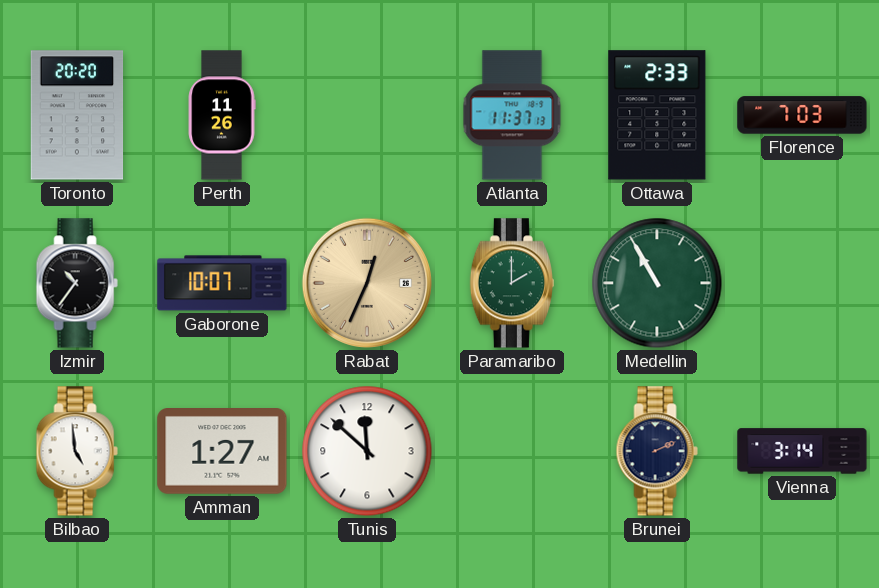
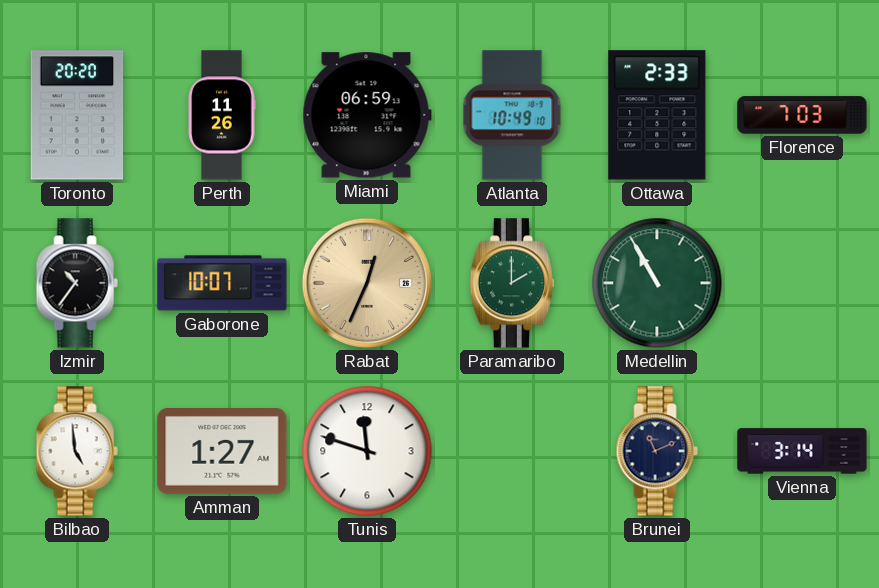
Miami: none -> 06:59 (367, 115)
Atlanta: 11:37 -> 10:49 (512, 115)
Tunis: 11:52 -> 11:48 (367, 451)
Brunei: 2:11 -> 11:11 (657, 451)
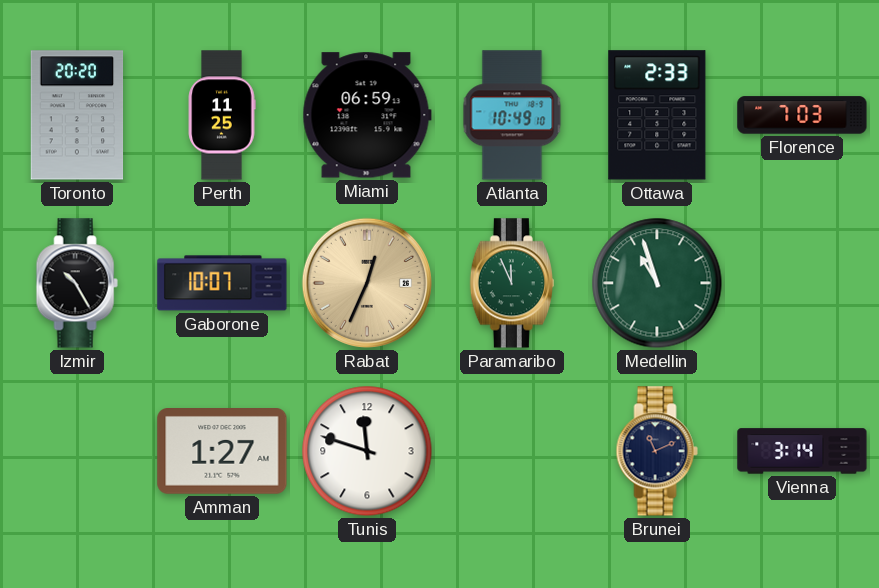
Perth: 11:26 -> 11:25 (222, 115)
Izmir: 10:36 -> 10:25 (77, 283)
Paramaribo: 2:00 -> 11:56 (512, 283)
Medellin: 10:55 -> 10:57 (657, 283)
Bilbao: 4:59 -> none (77, 451)
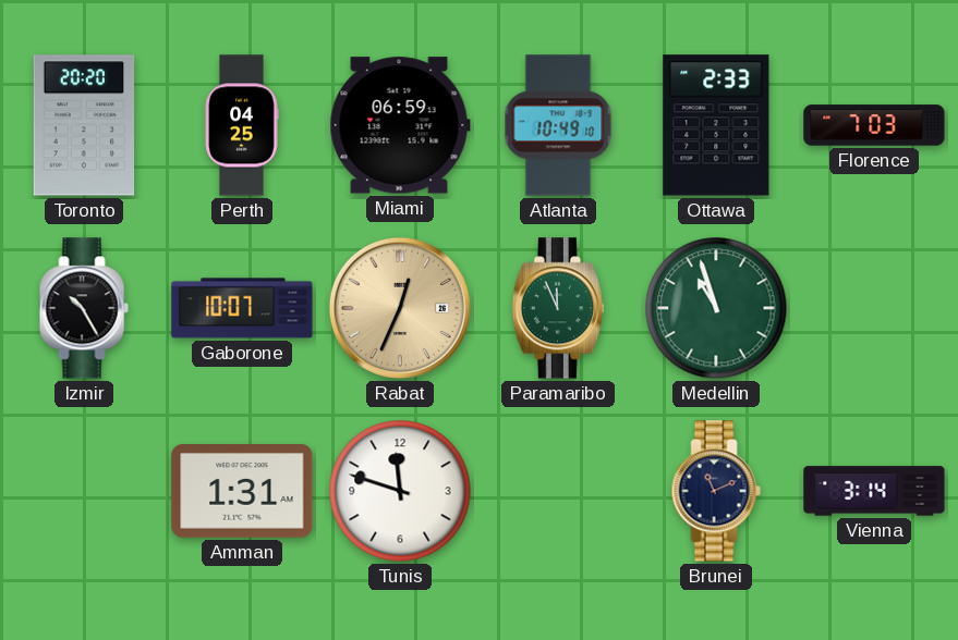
Perth: 11:25 -> 04:25 (242, 125)
Amman: 1:27 -> 1:31 (242, 492)
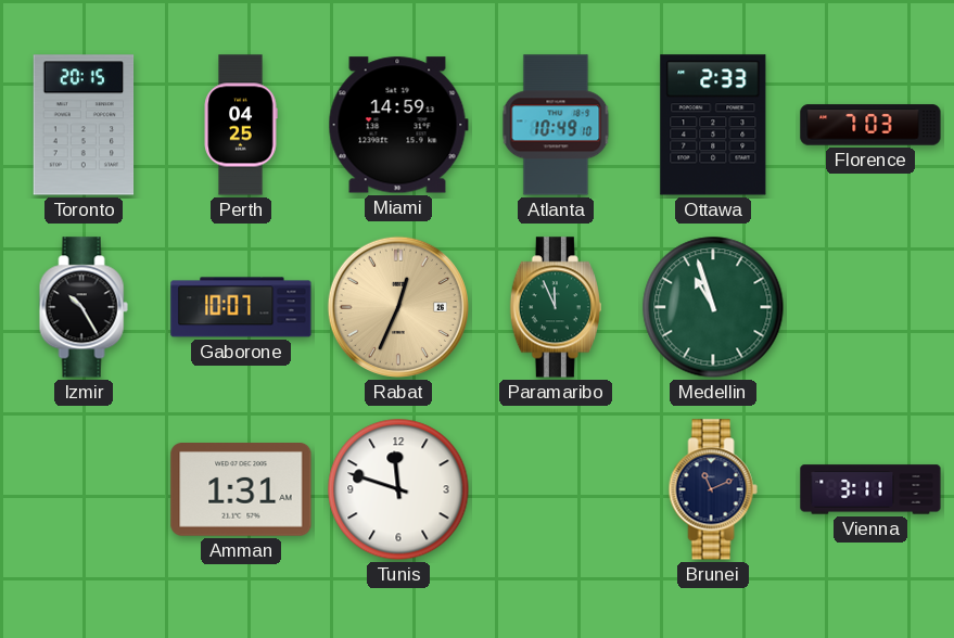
Toronto: 20:20 -> 20:15 (84, 125)
Miami: 06:59 -> 14:59 (398, 125)
Vienna: 3:14 -> 3:11 (870, 489)
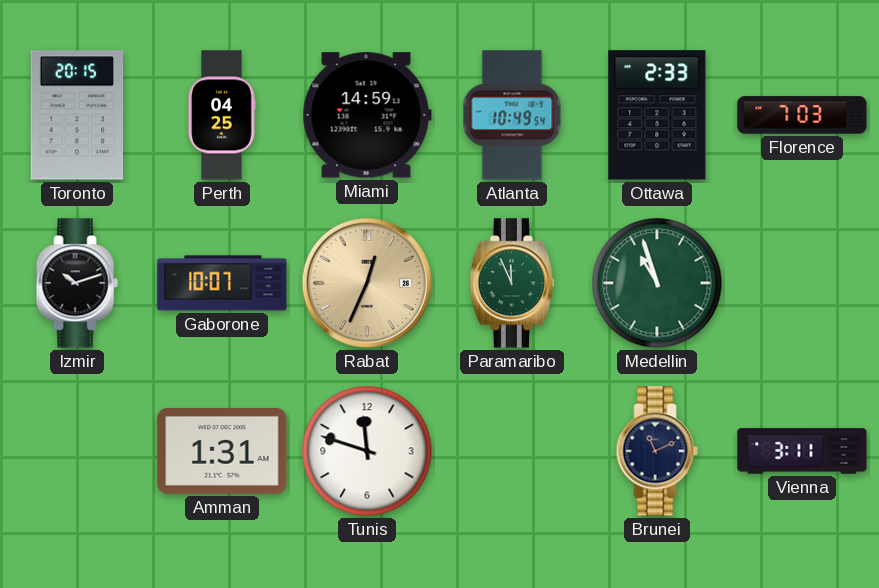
Atlanta: 10:49:10 -> 10:49:54 (512, 115)
Izmir: 10:25 -> 10:12 (77, 283)
